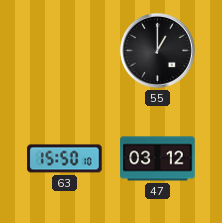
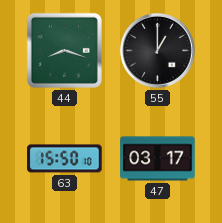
44: none -> 8:18 (64, 50)
47: 03:12 -> 03:17 (158, 159)
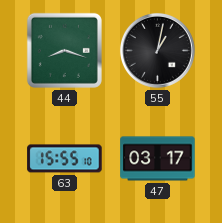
55: 1:00 -> 1:02 (157, 50)
63: 15:50 -> 15:55 (65, 159)
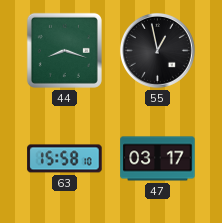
55: 1:02 -> 12:58 (157, 50)
63: 15:55 -> 15:58 (65, 159)
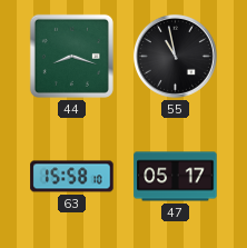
55: 12:58 -> 10:58 (175, 56)
47: 03:17 -> 05:17 (176, 177)
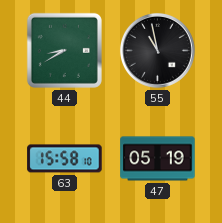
44: 8:18 -> 8:40 (64, 50)
47: 05:17 -> 05:19 (158, 159)
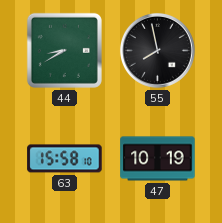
55: 10:58 -> 7:58 (157, 50)
47: 05:19 -> 10:19 (158, 159)
